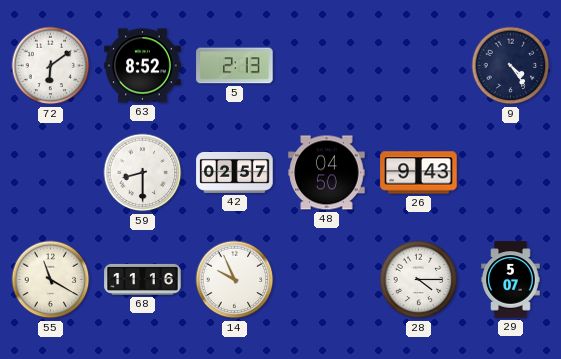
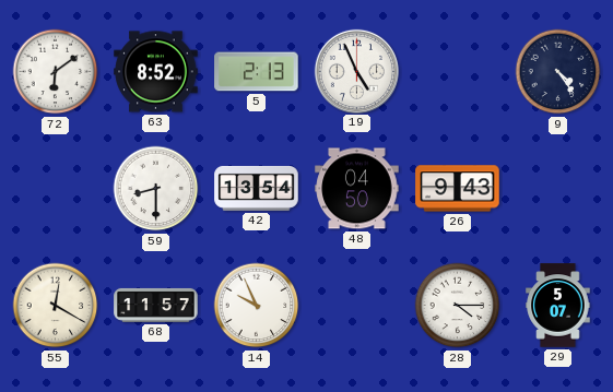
19: none -> 4:56 (356, 71)
42: 02:57 -> 13:54 (257, 188)
55: 11:20 -> 12:20 (56, 306)
68: 11:16 -> 11:57 (156, 305)
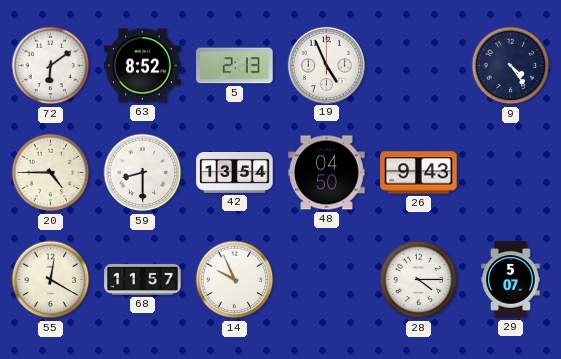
20: none -> 4:45 (51, 173)
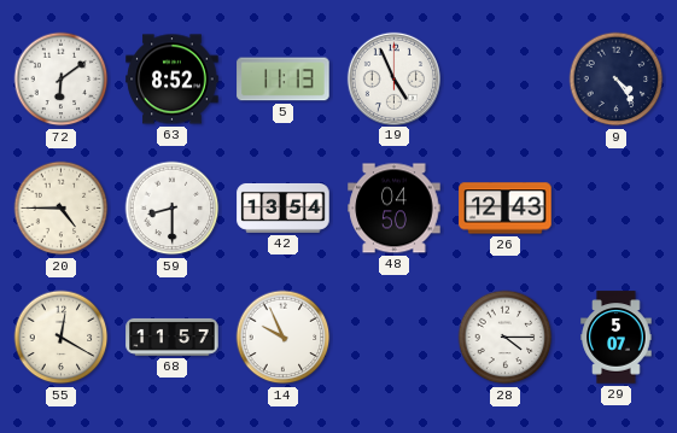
5: 2:13 -> 11:13 (284, 80)
26: 9:43 -> 12:43 (506, 209)
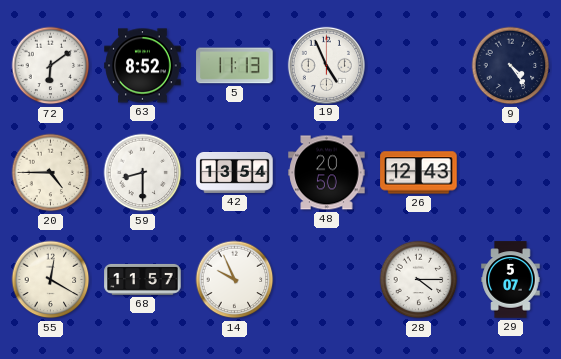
48: 04:50 -> 20:50 (327, 173)
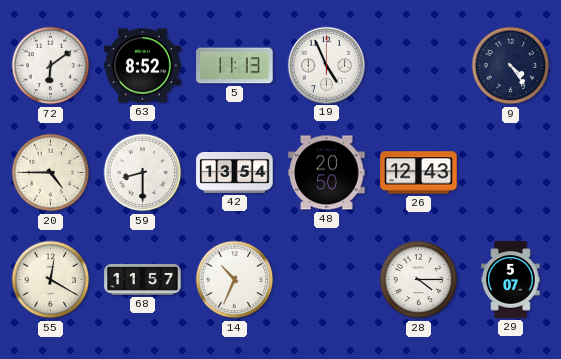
14: 9:56 -> 10:34 (235, 280)
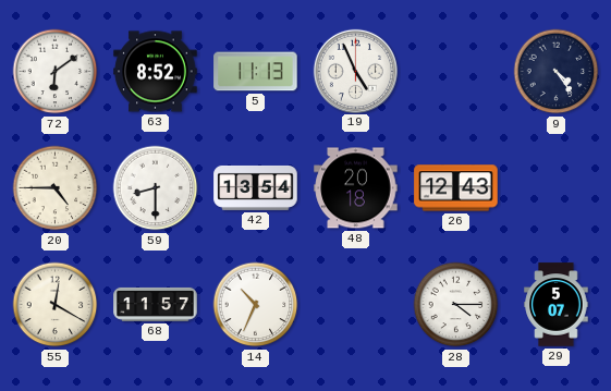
48: 20:50 -> 20:18 (356, 188)
